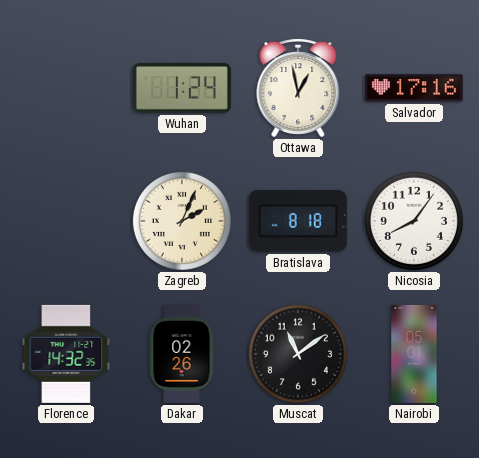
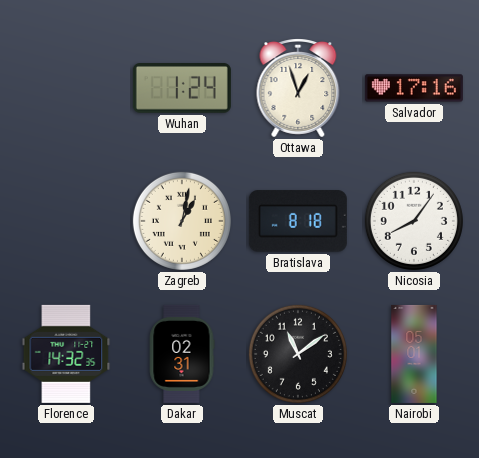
Ottawa: 12:58 -> 12:57 (298, 88)
Zagreb: 2:04 -> 1:02 (182, 221)
Dakar: 02:26 -> 02:31 (182, 354)
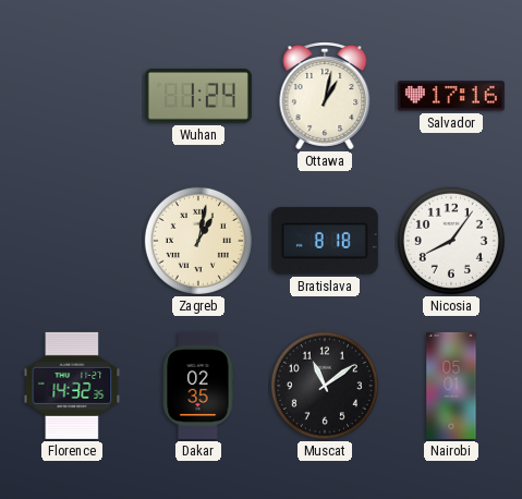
Ottawa: 12:57 -> 1:02 (325, 96)
Dakar: 02:31 -> 02:35 (198, 386)
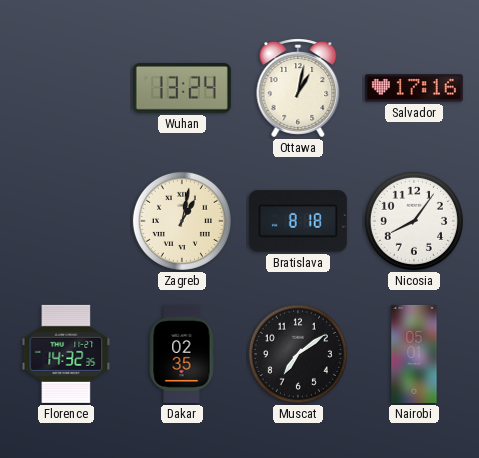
Wuhan: 1:24 -> 13:24 (182, 89)
Muscat: 11:09 -> 7:09 (298, 354)
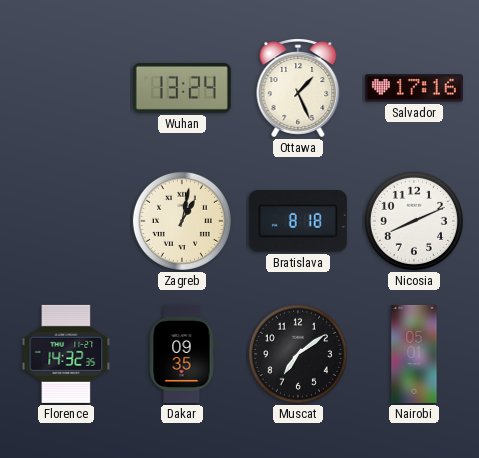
Ottawa: 1:02 -> 1:26 (298, 88)
Nicosia: 8:06 -> 8:11 (414, 221)
Dakar: 02:35 -> 09:35 (182, 354)
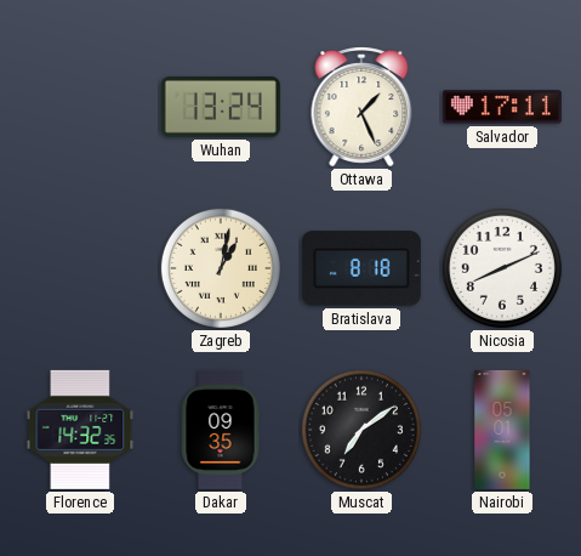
Salvador: 17:16 -> 17:11 (502, 107)
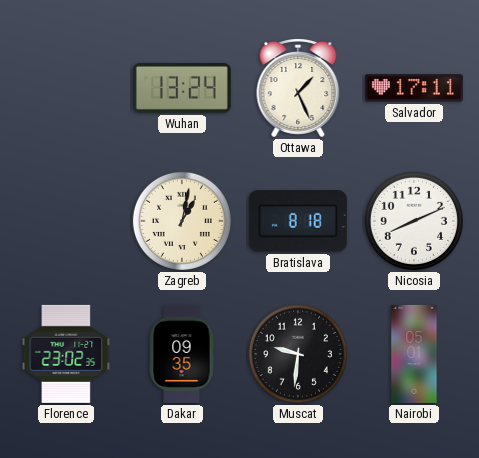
Florence: 14:32 -> 23:02 (66, 354)
Muscat: 7:09 -> 9:31 (298, 354)
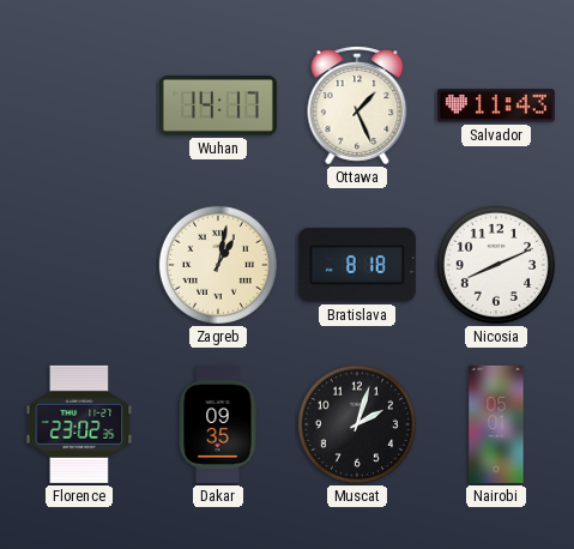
Wuhan: 13:24 -> 14:17 (218, 107)
Salvador: 17:11 -> 11:43 (496, 105)
Muscat: 9:31 -> 2:03 (357, 424)
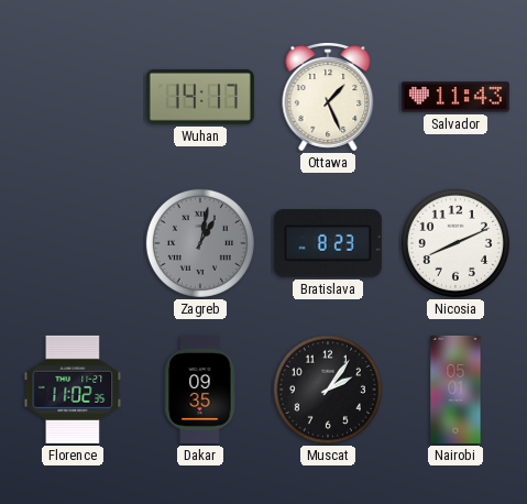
Zagreb dial: cream -> grey (200, 243)
Bratislava: 8:18 -> 8:23 (328, 243)
Florence: 23:02 -> 11:02 (73, 390)
Muscat: 2:03 -> 2:06 (328, 390)
